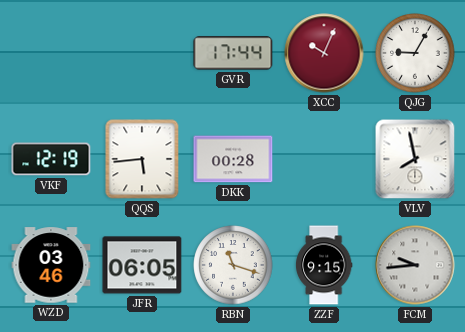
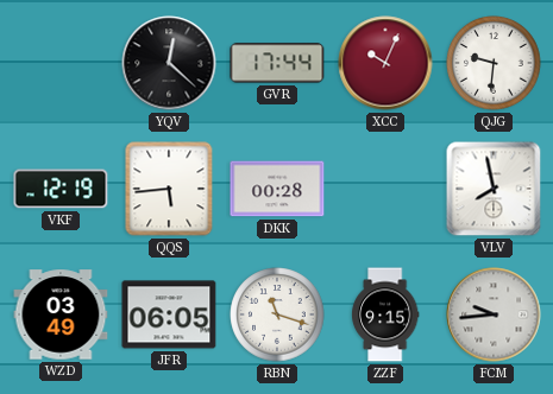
YQV: none -> 12:22 (169, 63)
QJG: 9:05 -> 9:31 (494, 63)
WZD: 03:46 -> 03:49 (61, 314)
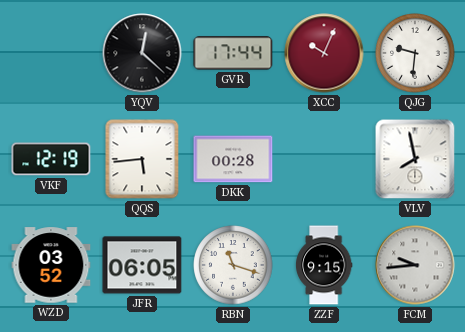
WZD: 03:49 -> 03:52 (51, 265)
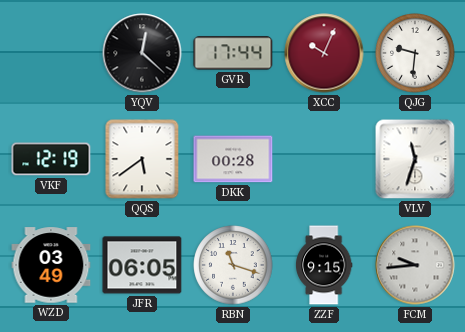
QQS: 5:44 -> 5:39 (142, 159)
VLV: 7:58 -> 11:33 (415, 159)
WZD: 03:52 -> 03:49 (51, 265)
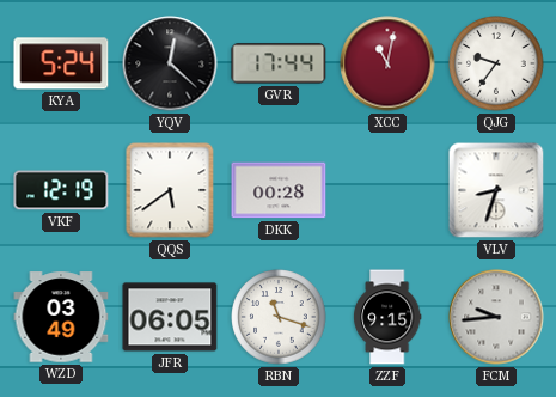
KYA: none -> 5:24 (61, 63)
XCC: 10:04 -> 11:02 (387, 63)
QJG: 9:31 -> 9:36 (496, 63)
VLV: 11:33 -> 8:33 (496, 190)
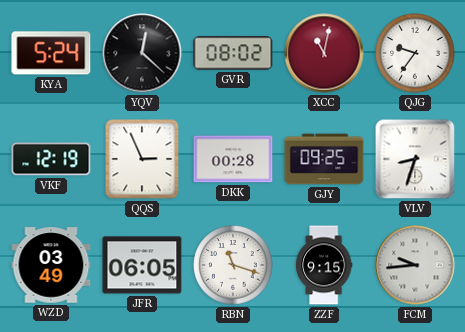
GVR: 17:44 -> 08:02 (233, 53)
QQS: 5:39 -> 2:56 (142, 159)
GJY: none -> 09:25 (324, 159)
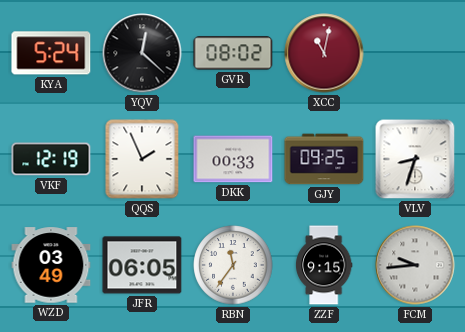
QJG: 9:36 -> none (415, 53)
QQS: 2:56 -> 1:56 (142, 159)
DKK: 00:28 -> 00:33 (233, 159)
RBN: 11:18 -> 11:36 (233, 265)
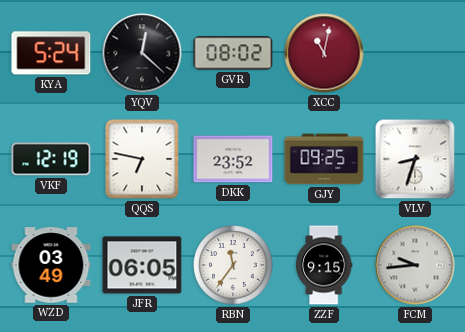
QQS: 1:56 -> 6:47 (142, 159)
DKK: 00:33 -> 23:52 (233, 159)
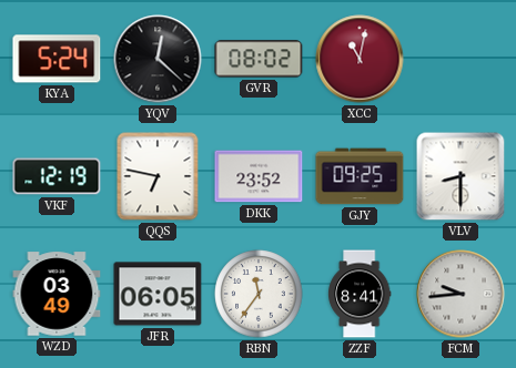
VLV: 8:33 -> 8:30 (461, 176)
ZZF: 9:15 -> 8:41 (360, 294)
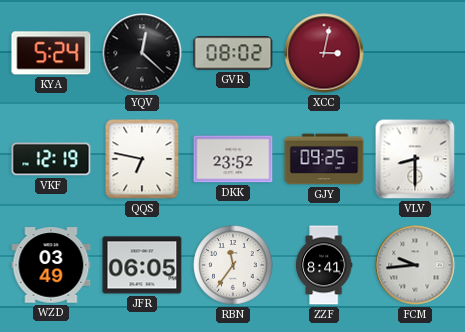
XCC: 11:02 -> 3:02 (324, 53)
